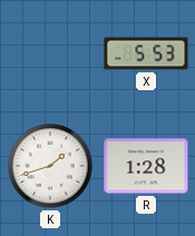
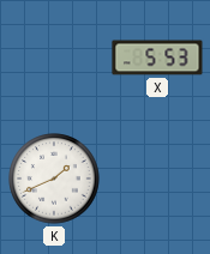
K: 1:42 -> 1:41 (54, 179)
R: 1:28 -> none (146, 166)
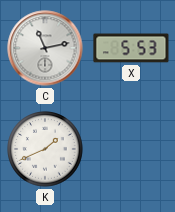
C: none -> 11:13 (45, 48)
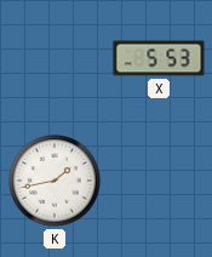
C: 11:13 -> none (45, 48)
K: 1:41 -> 1:43 (55, 181)
